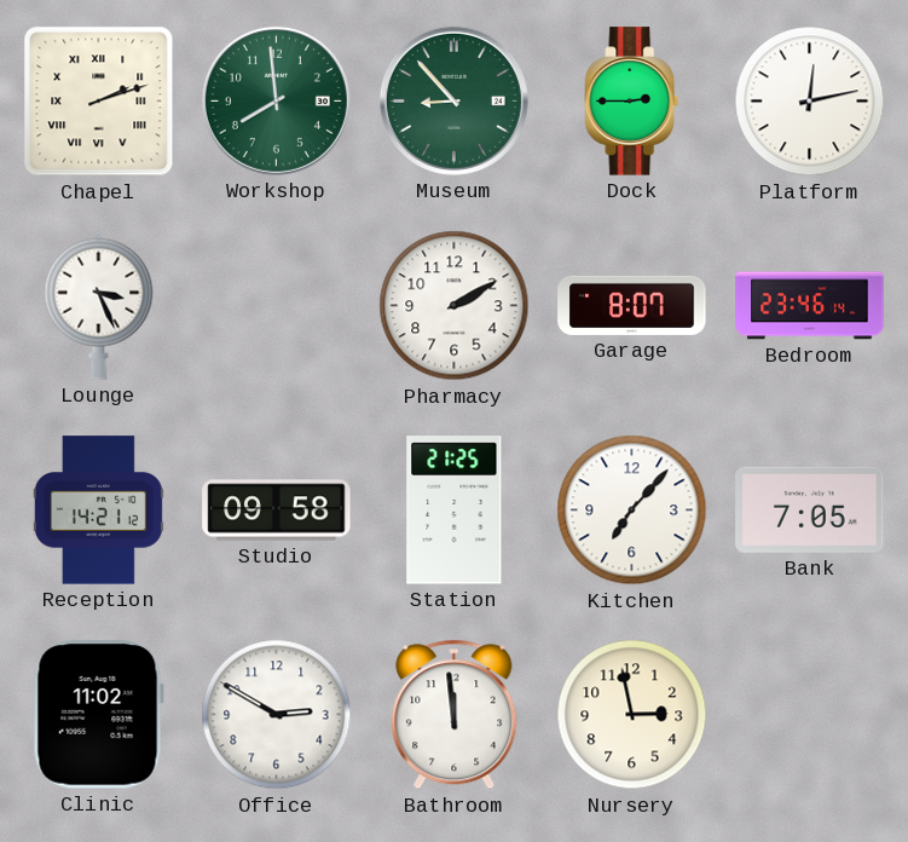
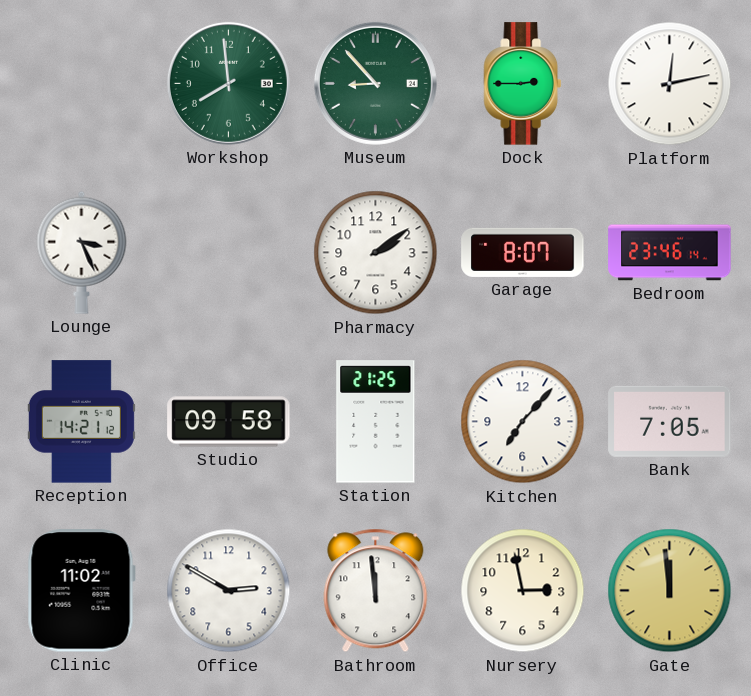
Chapel: 2:12 -> none (99, 102)
Pharmacy: 2:10 -> 2:09 (376, 253)
Gate: none -> 11:59 (670, 591)
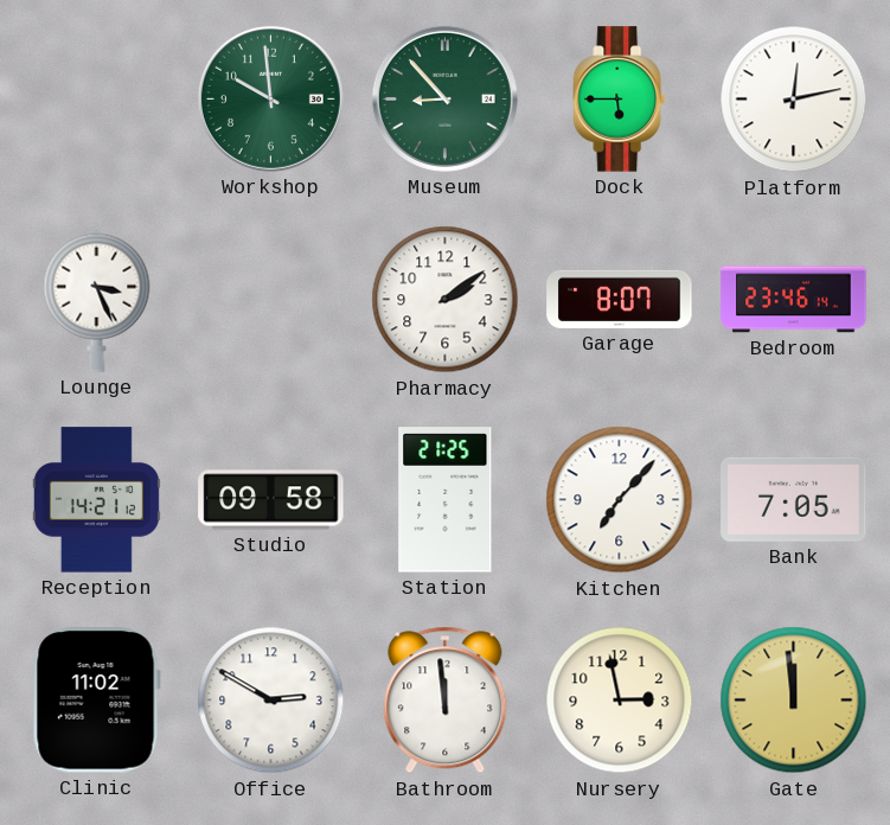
Workshop: 7:59 -> 9:59 (270, 98)
Dock: 2:45 -> 5:45 (620, 100)
